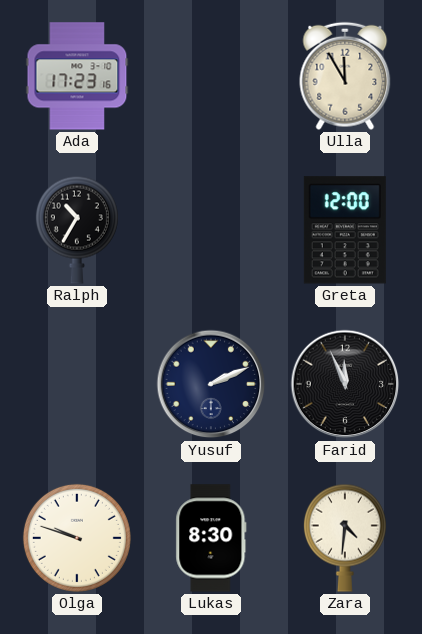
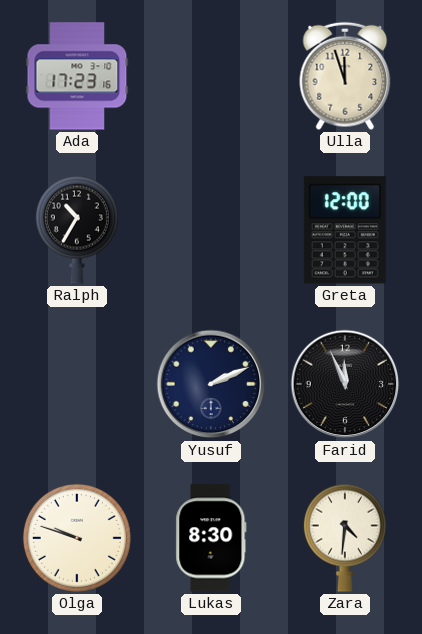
Ulla: 11:55 -> 11:57 (345, 76)
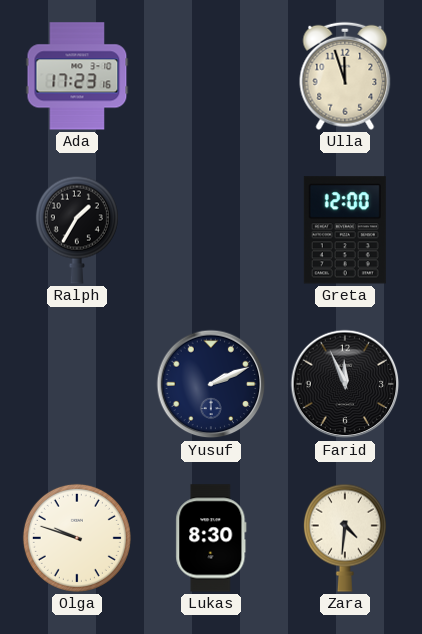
Ralph: 10:35 -> 1:35 (77, 230)
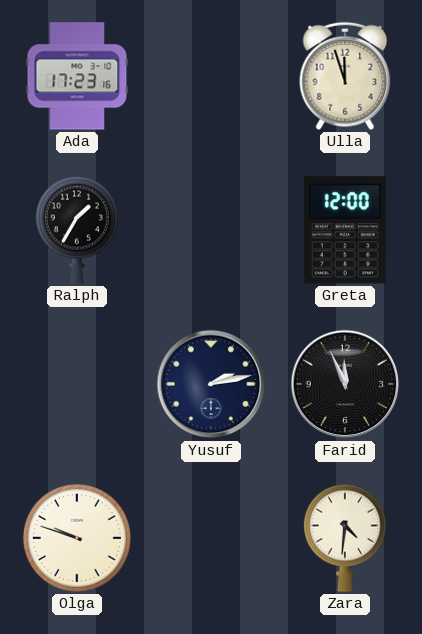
Yusuf: 2:11 -> 2:13 (211, 384)
Lukas: 8:30 -> none (211, 538)
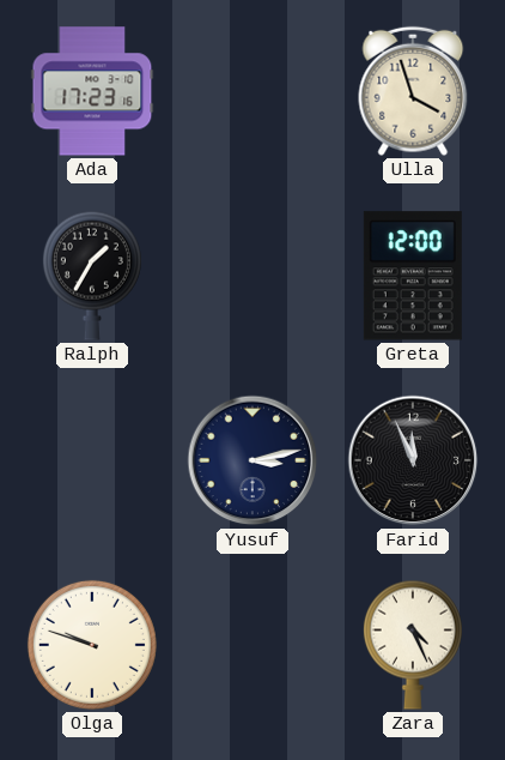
Ulla: 11:57 -> 3:57 (413, 91)
Yusuf: 2:13 -> 3:13 (252, 460)
Zara: 4:31 -> 4:26 (413, 645)
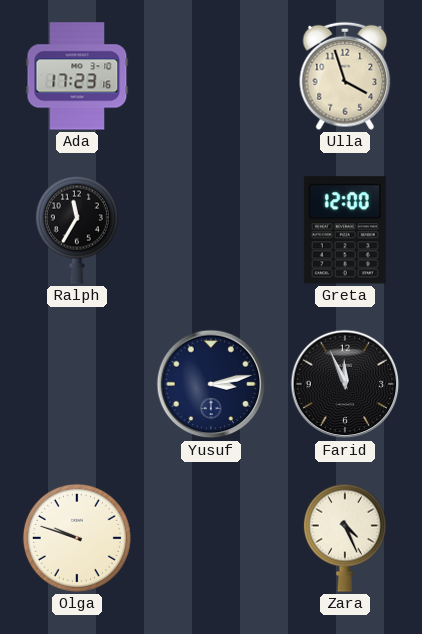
Ralph: 1:35 -> 11:35 (77, 230)
